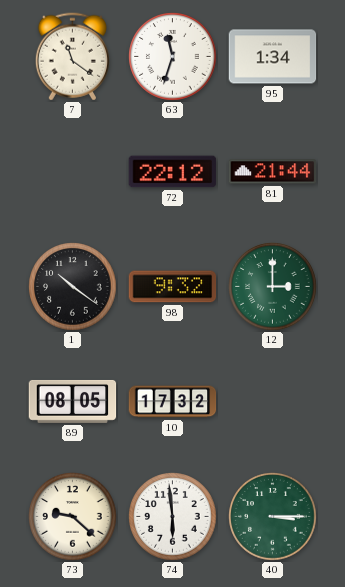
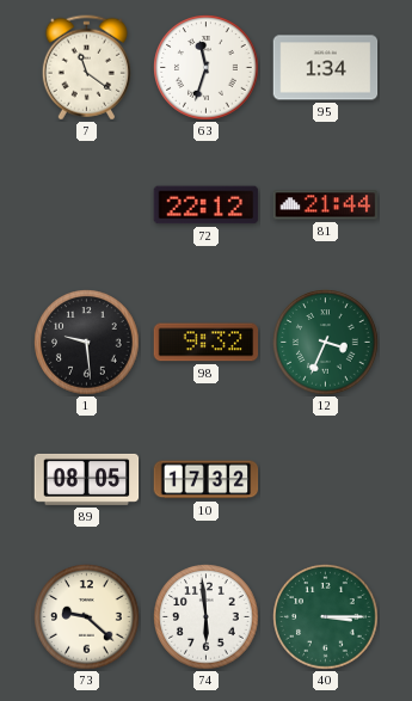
1: 10:21 -> 9:29 (87, 343)
12: 3:00 -> 3:34 (326, 343)
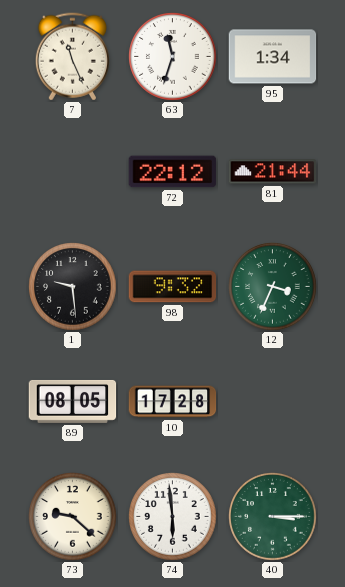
7: 11:21 -> 11:26 (72, 57)
10: 17:32 -> 17:28 (173, 402)
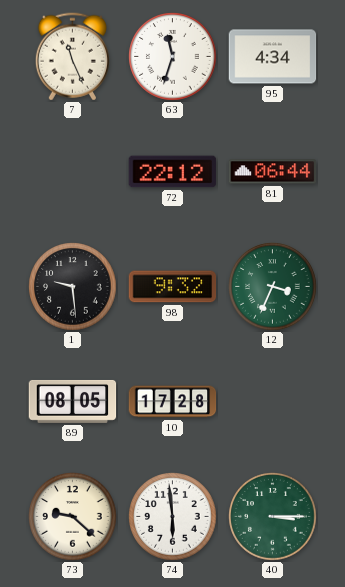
95: 1:34 -> 4:34 (273, 57)
81: 21:44 -> 06:44 (273, 172)
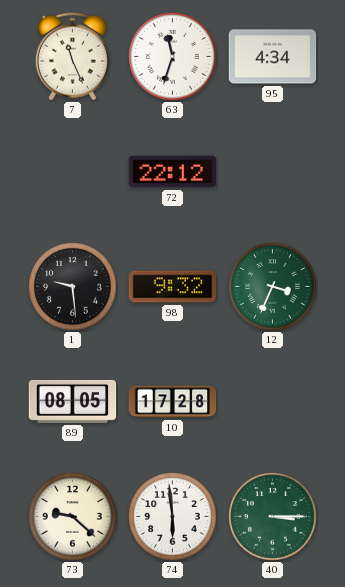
81: 06:44 -> none (273, 172)
